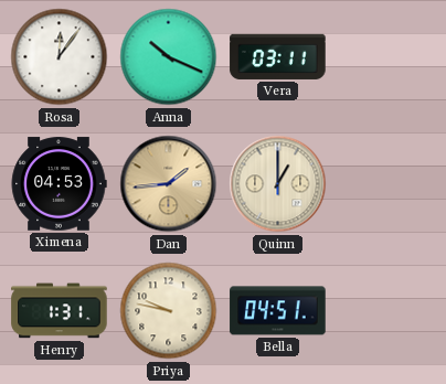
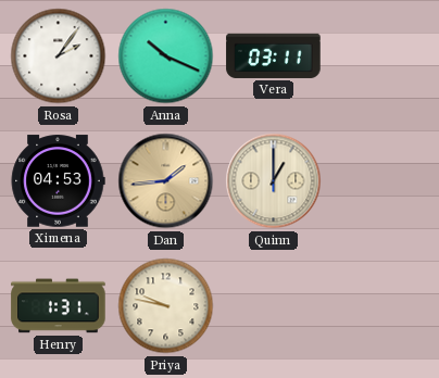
Rosa: 12:06 -> 2:06 (59, 56)
Bella: 04:51 -> none (278, 311)
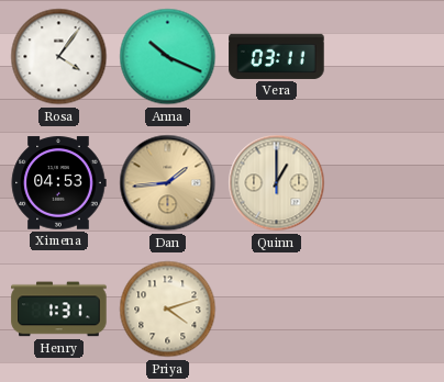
Rosa: 2:06 -> 4:06 (59, 57)
Priya: 9:47 -> 4:12 (168, 310)
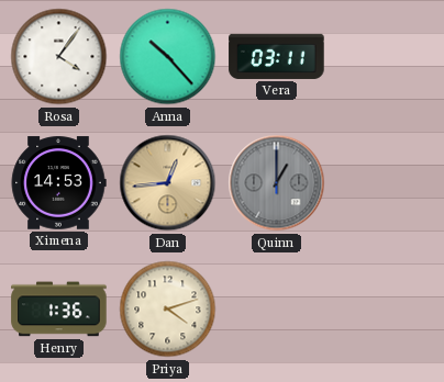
Anna: 10:19 -> 10:23 (168, 57)
Ximena: 04:53 -> 14:53 (58, 183)
Dan: 1:44 -> 12:44 (168, 183)
Quinn dial: cream -> grey (277, 183)
Henry: 1:31 -> 1:36 (59, 310)
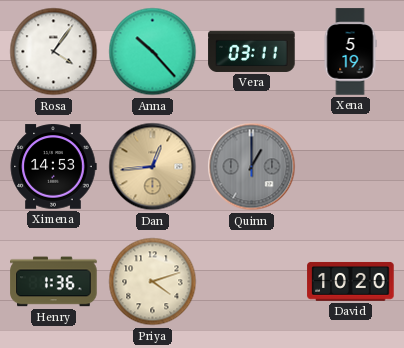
Xena: none -> 5:19 (350, 52)
David: none -> 10:20 (351, 282)
